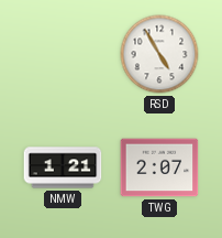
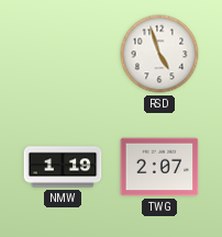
RSD: 4:55 -> 4:57 (159, 54)
NMW: 1:21 -> 1:19 (63, 167)
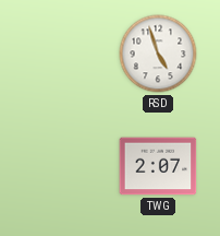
NMW: 1:19 -> none (63, 167)
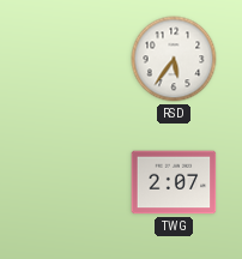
RSD: 4:57 -> 5:36 (174, 59)
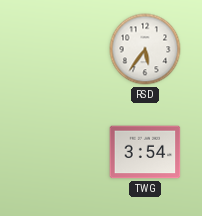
TWG: 2:07 -> 3:54 (145, 152)
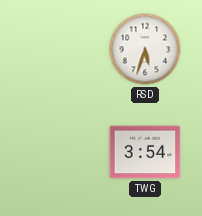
RSD: 5:36 -> 5:33 (145, 49)
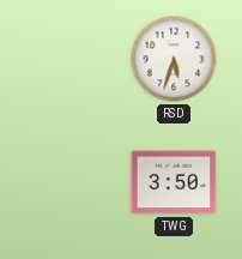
TWG: 3:54 -> 3:50 (174, 182)
